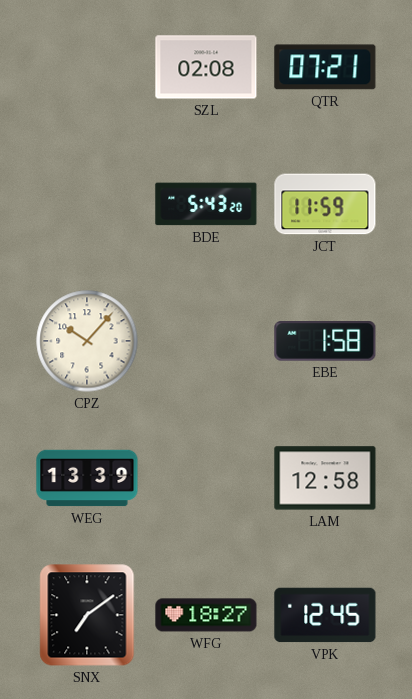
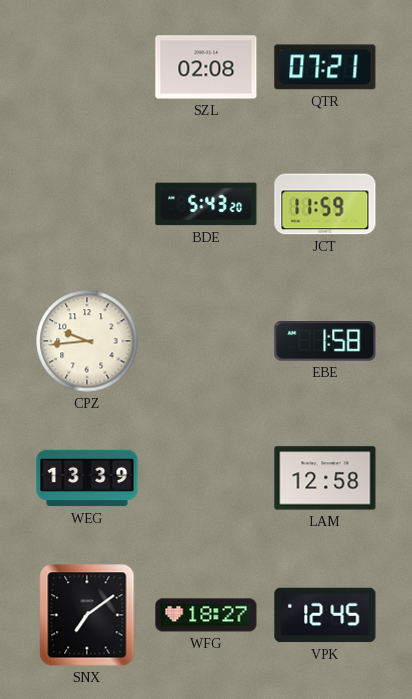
CPZ: 10:07 -> 9:44 (87, 341)
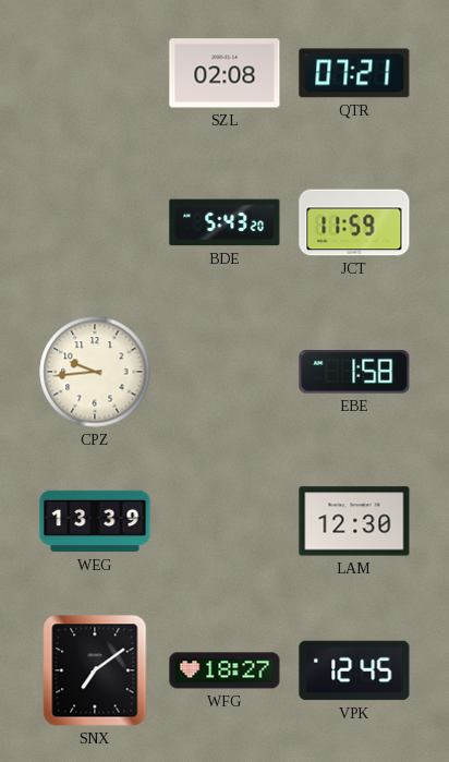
LAM: 12:58 -> 12:30 (354, 521)
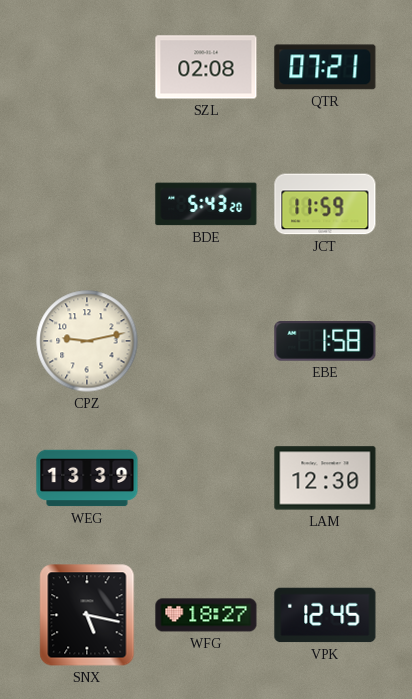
CPZ: 9:44 -> 9:13 (87, 341)
SNX: 7:09 -> 5:17 (87, 615)
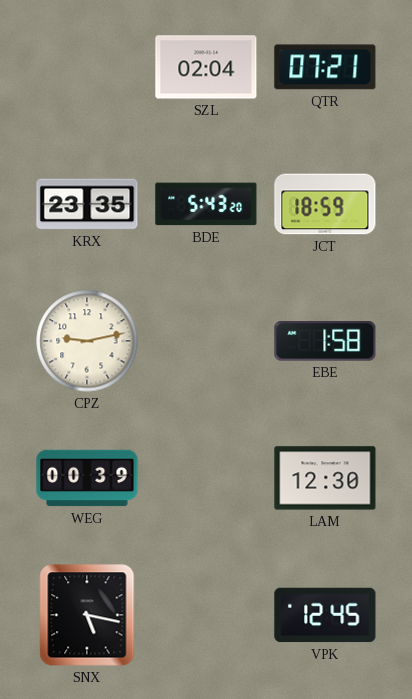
SZL: 02:08 -> 02:04 (206, 67)
KRX: none -> 23:35 (87, 204)
JCT: 11:59 -> 18:59 (325, 204)
WEG: 13:39 -> 00:39 (87, 478)
WFG: 18:27 -> none (206, 615)
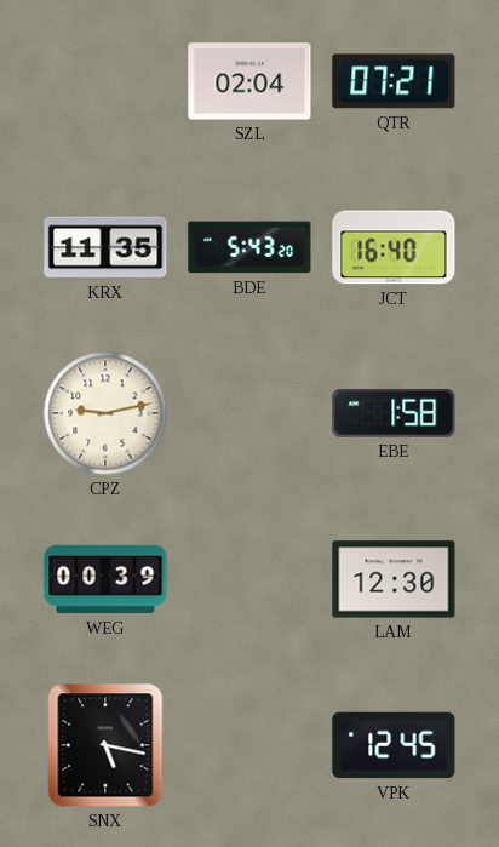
KRX: 23:35 -> 11:35 (105, 247)
JCT: 18:59 -> 16:40 (394, 247)
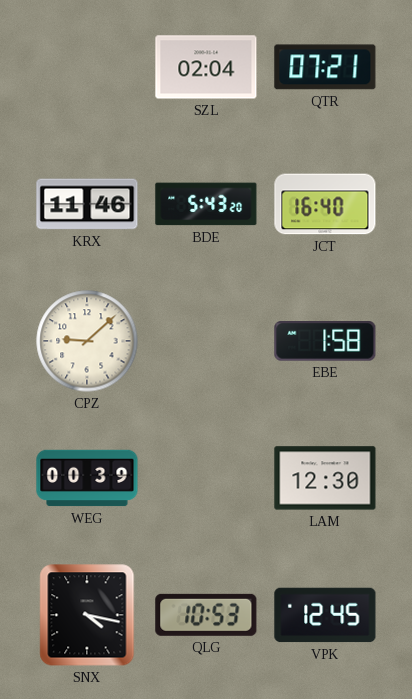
KRX: 11:35 -> 11:46 (87, 204)
CPZ: 9:13 -> 9:08 (87, 341)
SNX: 5:17 -> 4:17 (87, 615)
QLG: none -> 10:53 (206, 615)
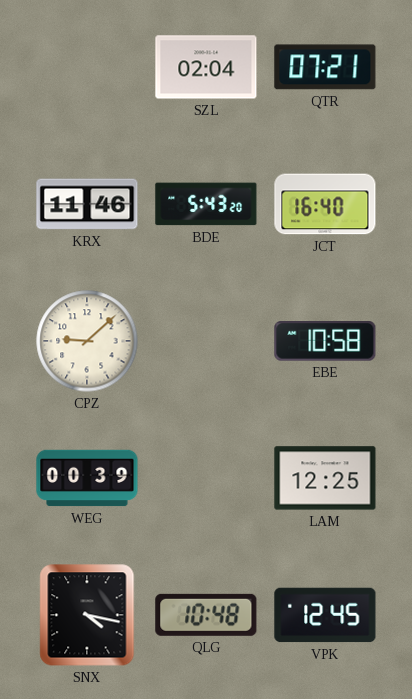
EBE: 1:58 -> 10:58 (325, 341)
LAM: 12:30 -> 12:25 (325, 478)
QLG: 10:53 -> 10:48 (206, 615)
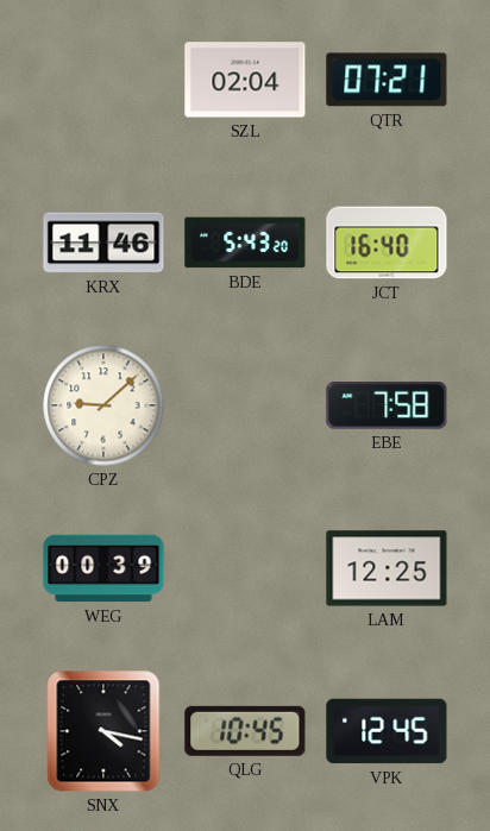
EBE: 10:58 -> 7:58 (387, 405)
QLG: 10:48 -> 10:45 (245, 731)
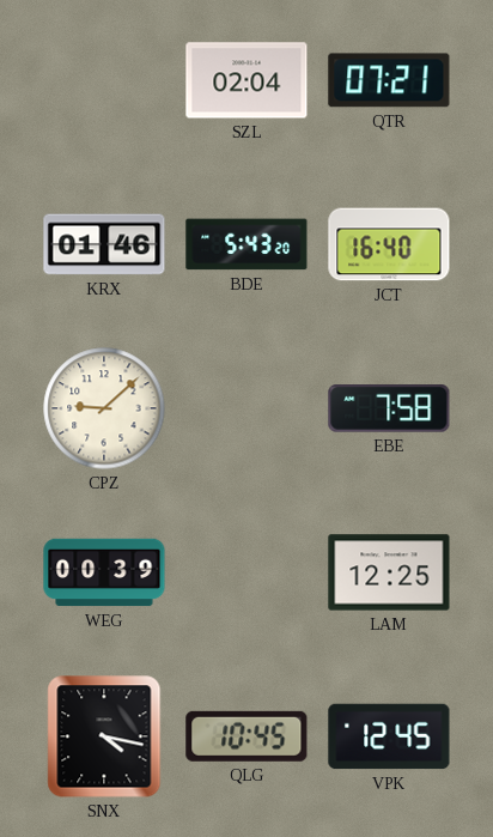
KRX: 11:46 -> 01:46 (104, 244)
